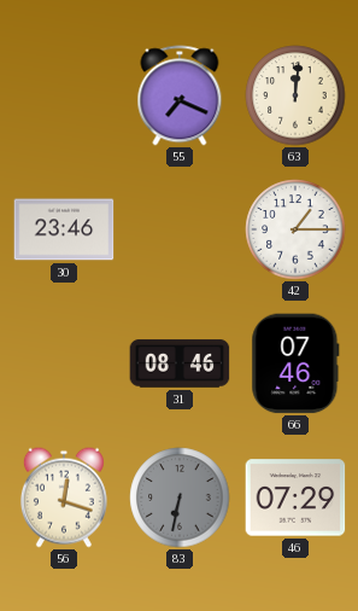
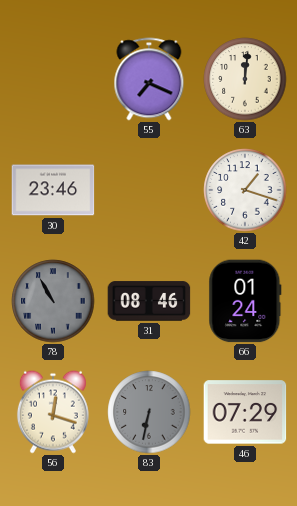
42: 1:15 -> 1:18 (245, 190)
78: none -> 10:55 (53, 301)
66: 07:46 -> 01:24 (245, 301)
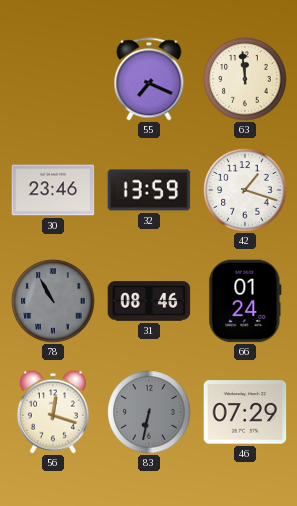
63: 12:01 -> 11:59 (245, 79)
32: none -> 13:59 (149, 190)
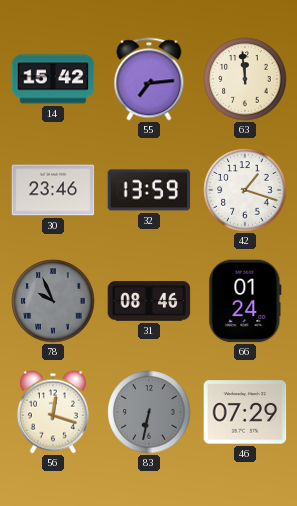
14: none -> 15:42 (53, 79)
55: 7:19 -> 7:14 (149, 79)
78: 10:55 -> 9:56 (53, 301)
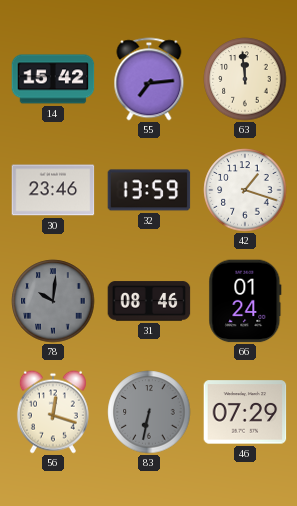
78: 9:56 -> 10:01 (53, 301)
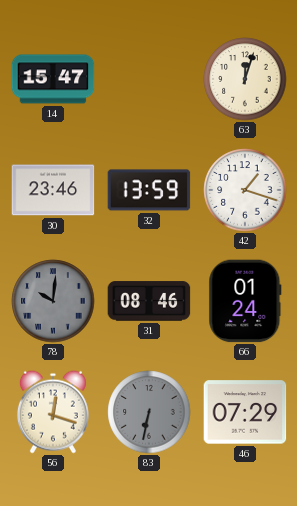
14: 15:42 -> 15:47 (53, 79)
55: 7:14 -> none (149, 79)
63: 11:59 -> 12:03 (245, 79)
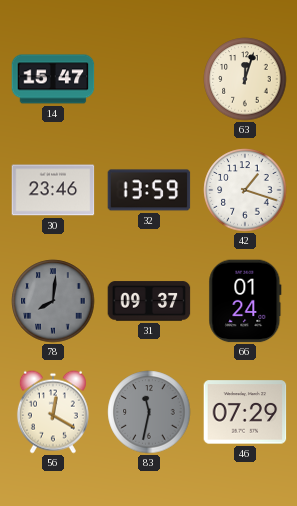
78: 10:01 -> 8:01 (53, 301)
31: 08:46 -> 09:37 (149, 301)
56: 12:18 -> 12:20 (53, 412)
83: 6:32 -> 11:32 (149, 412)
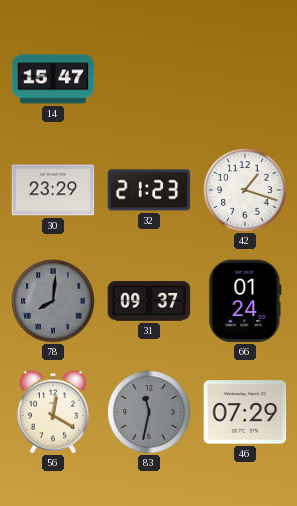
63: 12:03 -> none (245, 79)
30: 23:46 -> 23:29 (53, 190)
32: 13:59 -> 21:23 (149, 190)
